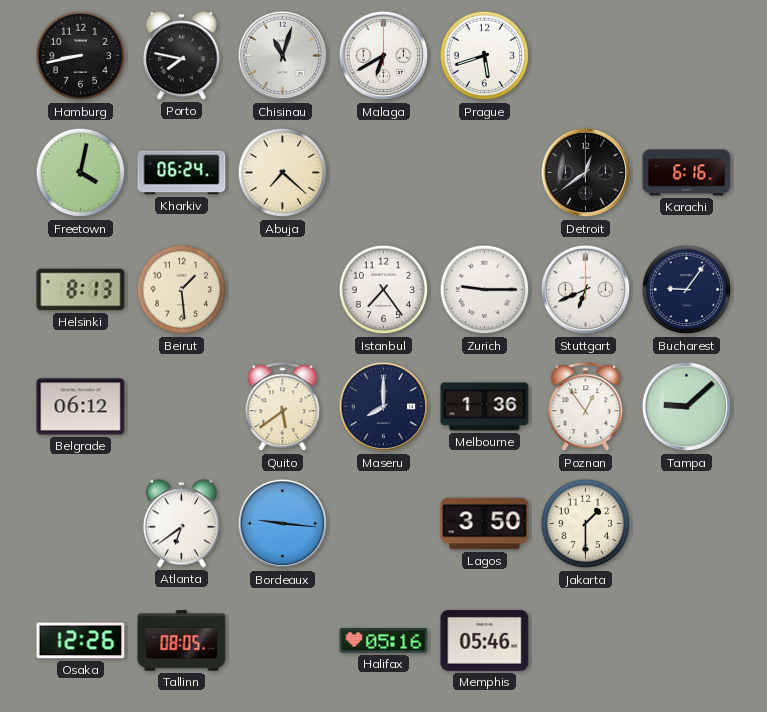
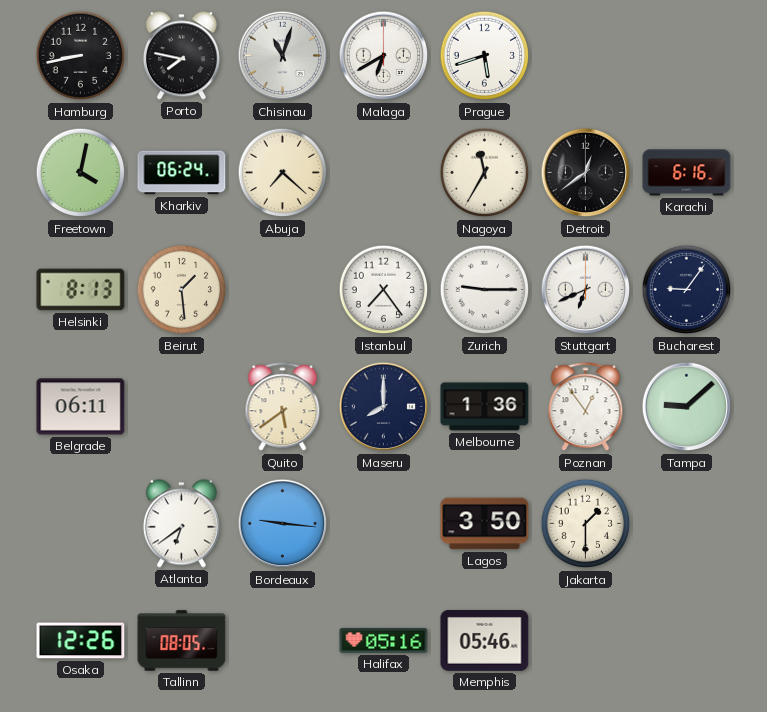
Nagoya: none -> 11:35 (485, 173)
Belgrade: 06:12 -> 06:11 (81, 407)
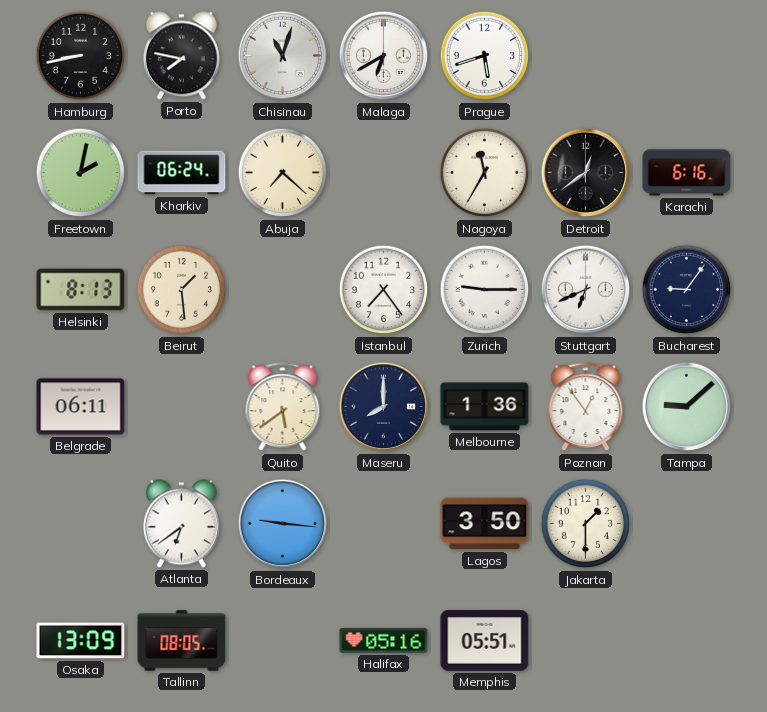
Freetown: 4:02 -> 2:02 (81, 173)
Osaka: 12:26 -> 13:09 (81, 641)
Memphis: 05:46 -> 05:51 (485, 641)
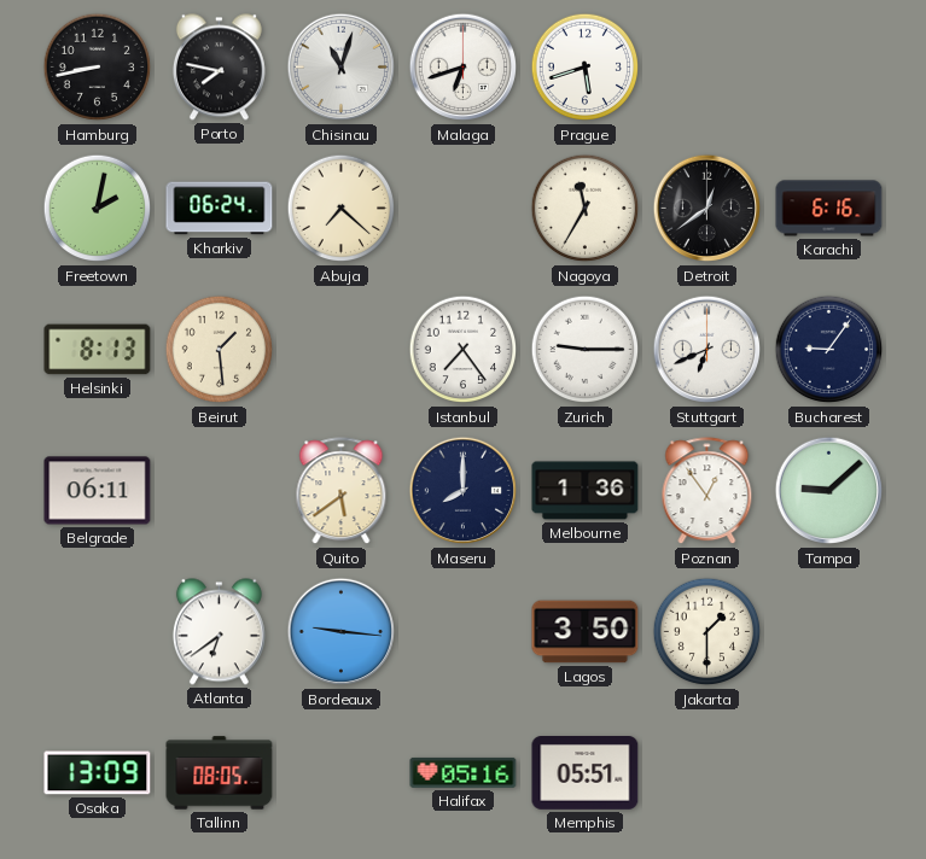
Malaga: 6:40 -> 6:42 (464, 68)
